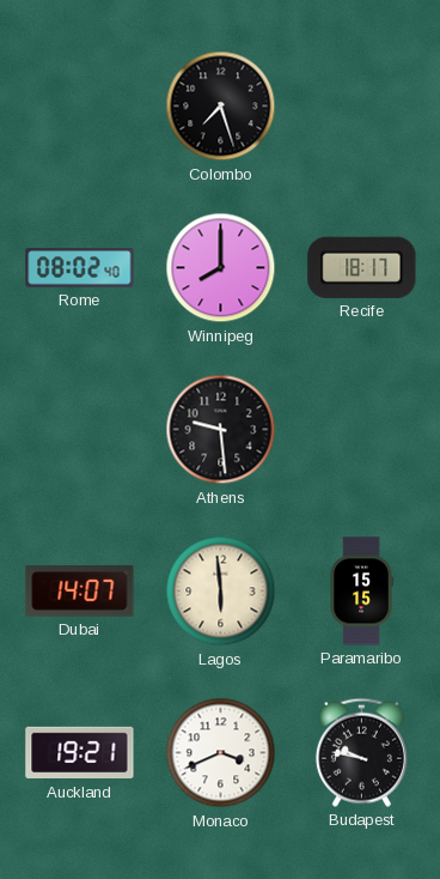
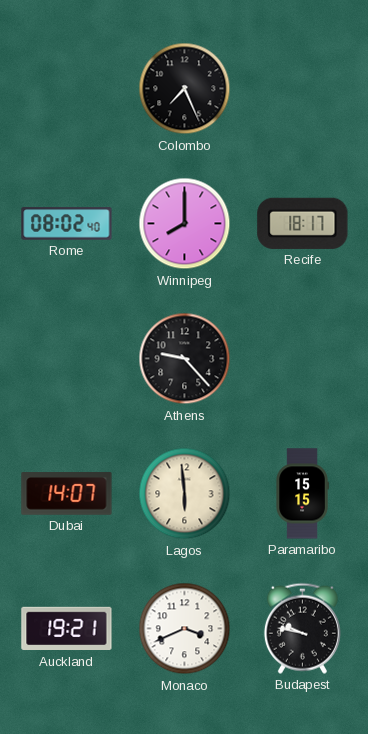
Colombo: 7:27 -> 7:26 (185, 89)
Athens: 9:29 -> 9:23 (185, 359)
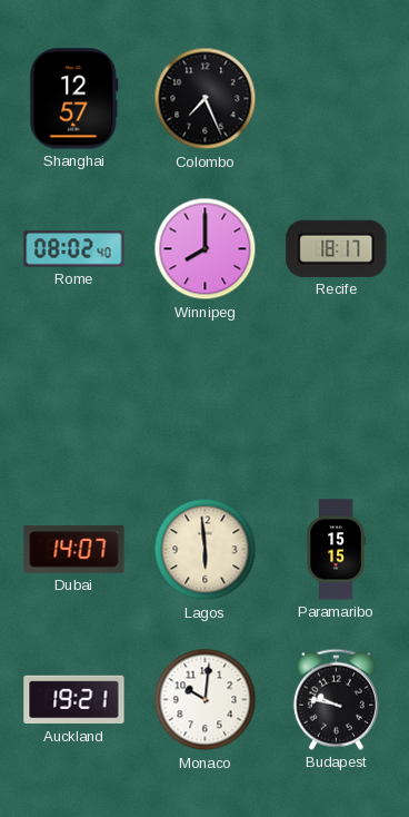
Shanghai: none -> 12:57 (74, 99)
Athens: 9:23 -> none (185, 359)
Monaco: 3:41 -> 10:01 (206, 700)
